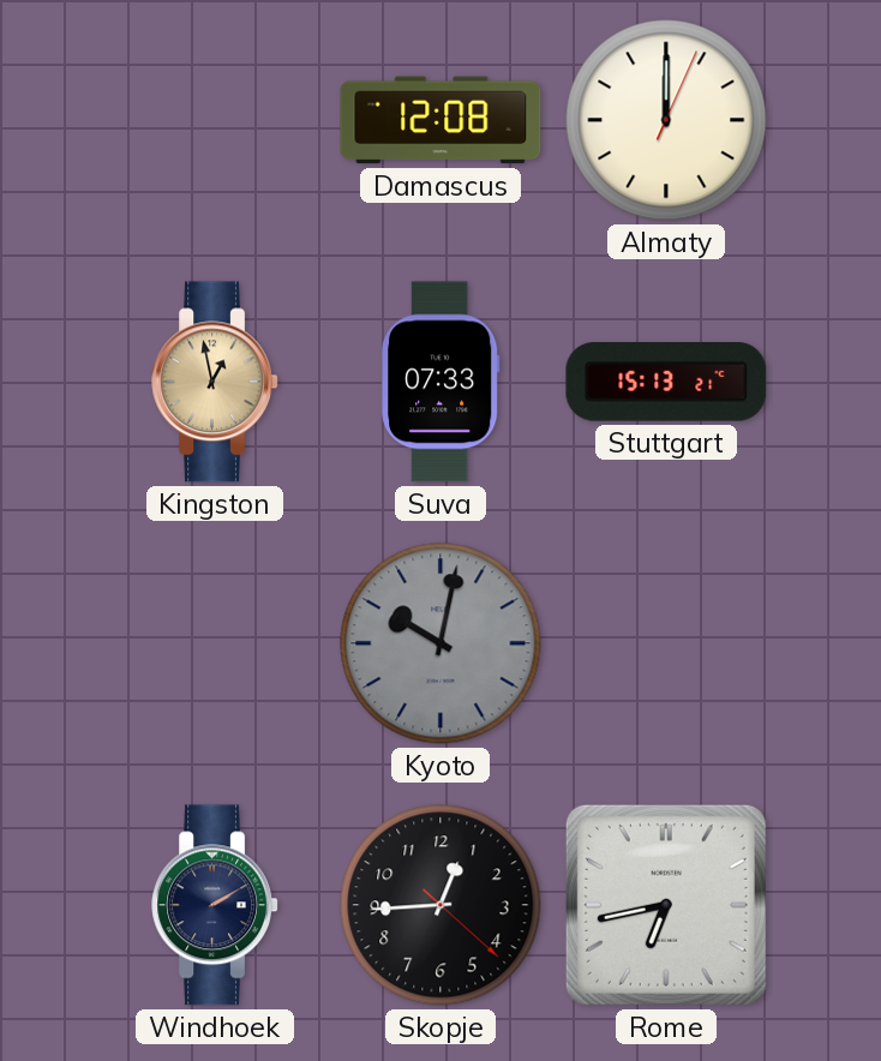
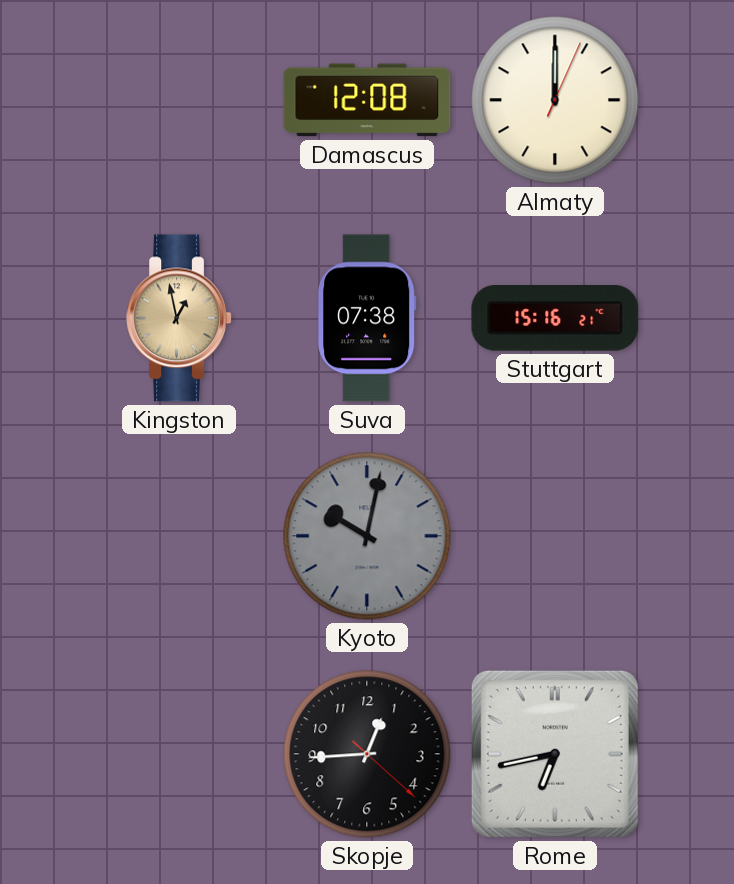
Suva: 07:33 -> 07:38 (368, 318)
Stuttgart: 15:13 -> 15:16 (555, 319)
Windhoek: 2:10 -> none (215, 905)
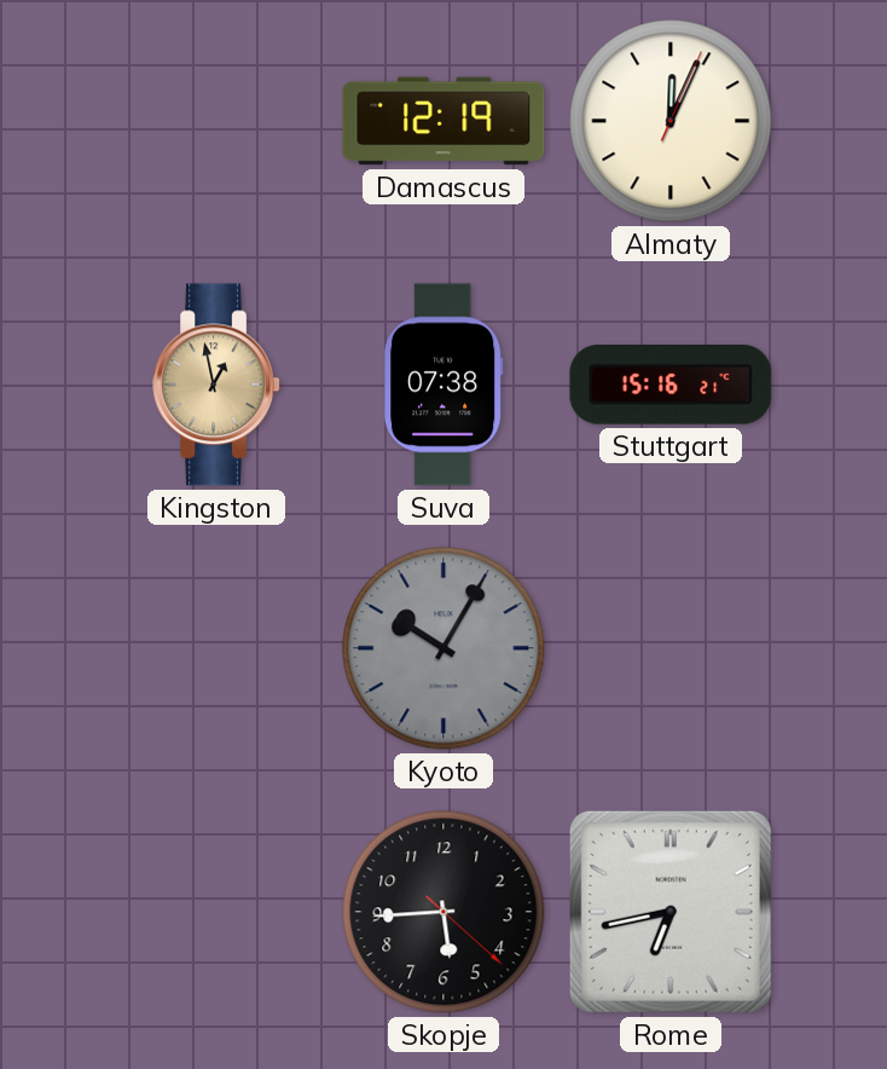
Damascus: 12:08 -> 12:19 (443, 121)
Almaty: 12:00 -> 12:04 (671, 121)
Kyoto: 10:02 -> 10:05 (443, 648)
Skopje: 12:44 -> 5:44 (443, 912)
